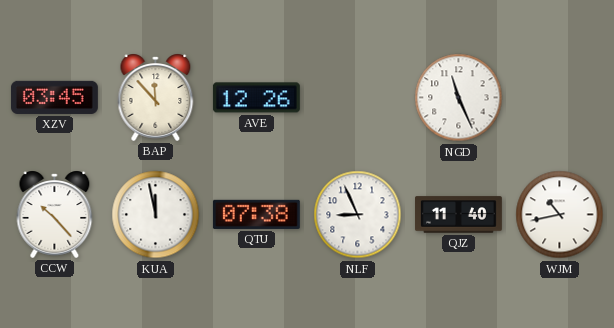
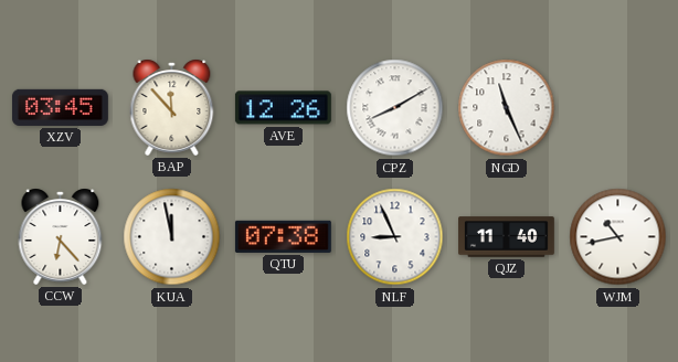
CPZ: none -> 8:10 (395, 108)
CCW: 10:23 -> 6:23 (61, 236)
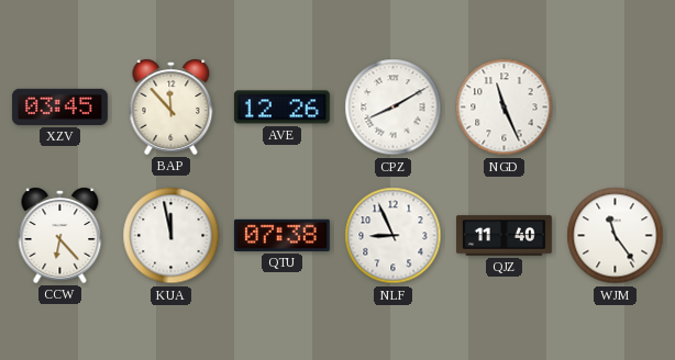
WJM: 10:43 -> 11:24 (616, 236)
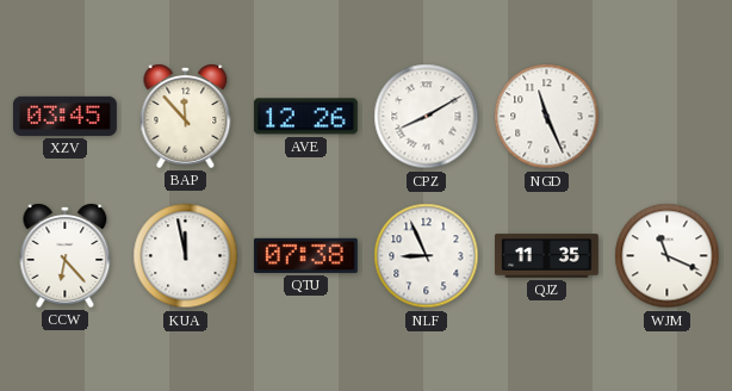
QJZ: 11:40 -> 11:35 (547, 256)
WJM: 11:24 -> 11:19 (668, 256)
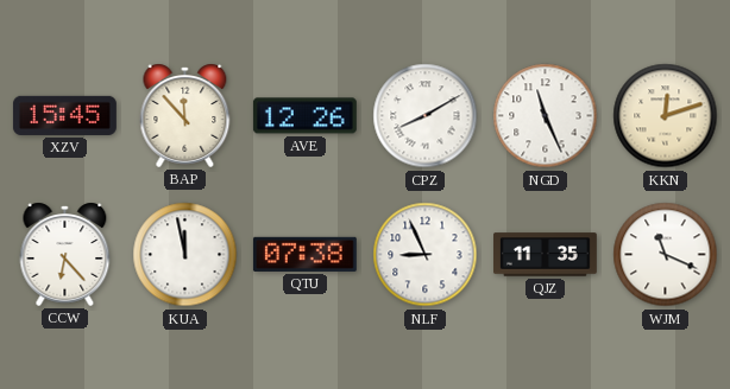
XZV: 03:45 -> 15:45 (64, 115)
KKN: none -> 12:12 (666, 116)
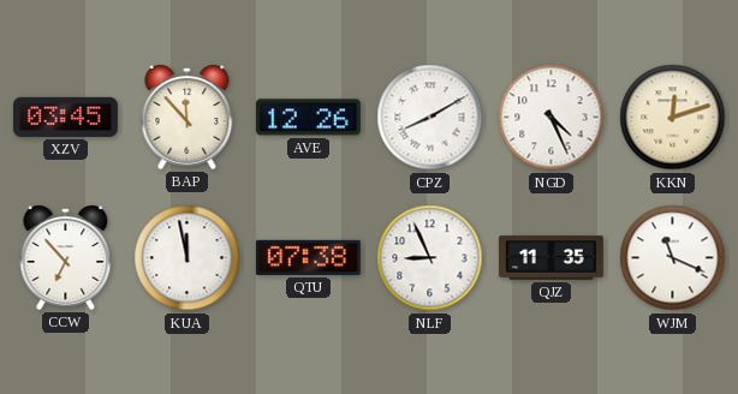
XZV: 15:45 -> 03:45 (65, 117)
NGD: 11:26 -> 4:26 (552, 118)
CCW: 6:23 -> 6:53 (66, 257)
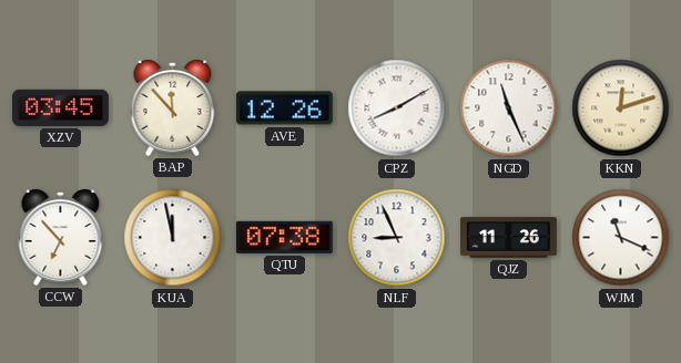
NGD: 4:26 -> 11:26 (509, 108)
QJZ: 11:35 -> 11:26 (509, 238)
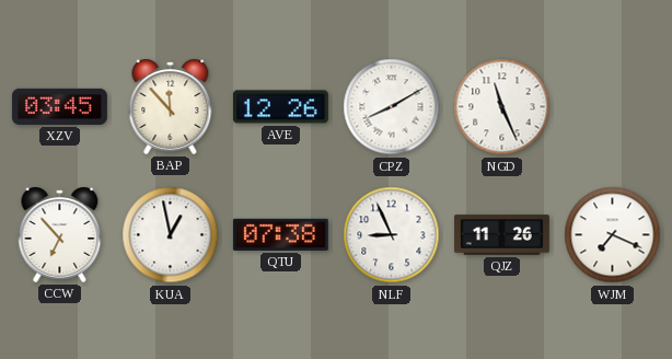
KKN: 12:12 -> none (621, 108)
KUA: 11:58 -> 12:58 (171, 235)
WJM: 11:19 -> 7:19 (613, 235)
